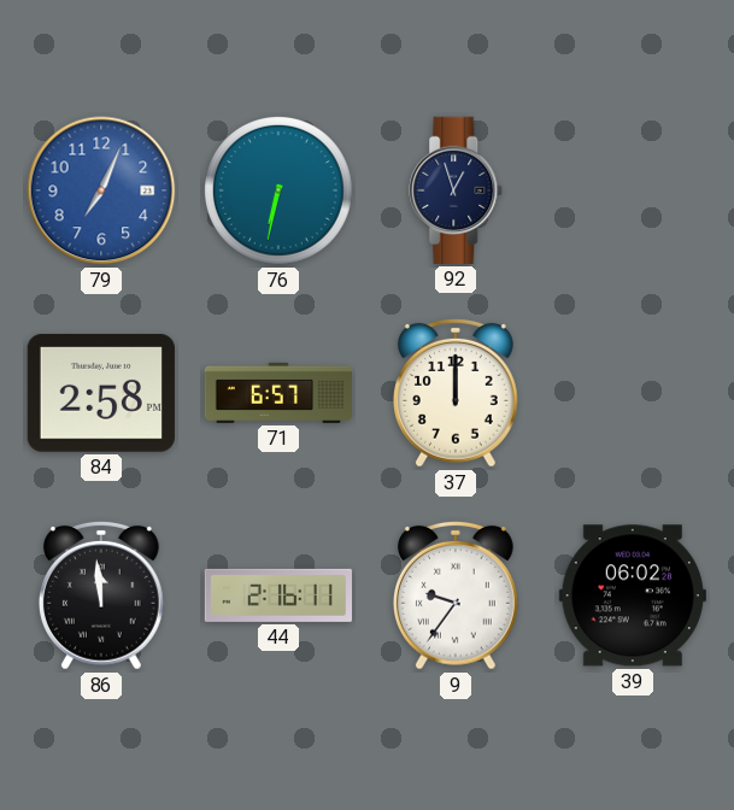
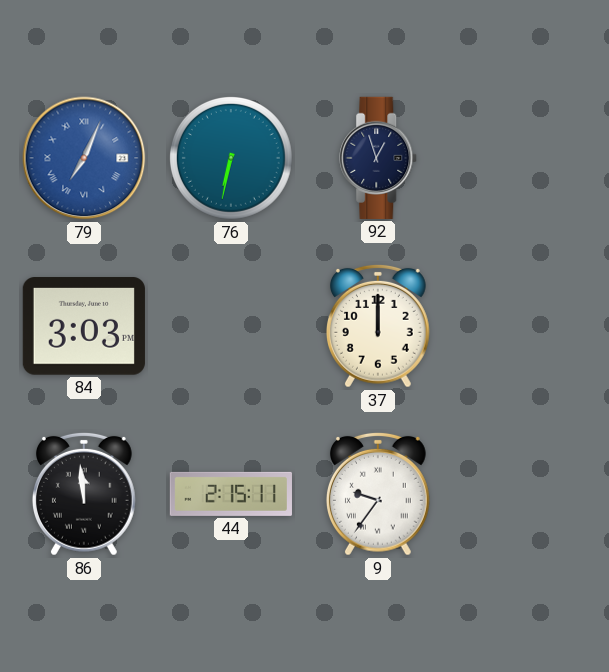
79 numerals: Arabic -> Roman (84, 158)
84: 2:58 -> 3:03 (84, 326)
71: 6:57 -> none (277, 393)
44: 2:16 -> 2:15 (231, 494)
39: 06:02 -> none (633, 595)
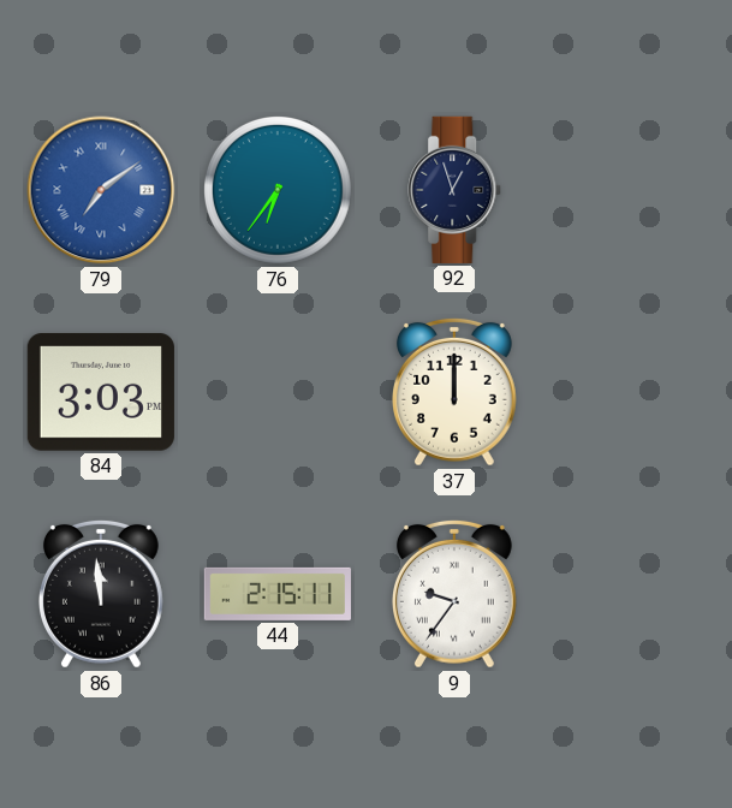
79: 7:04 -> 7:09 (101, 190)
76: 6:32 -> 6:36 (278, 190)
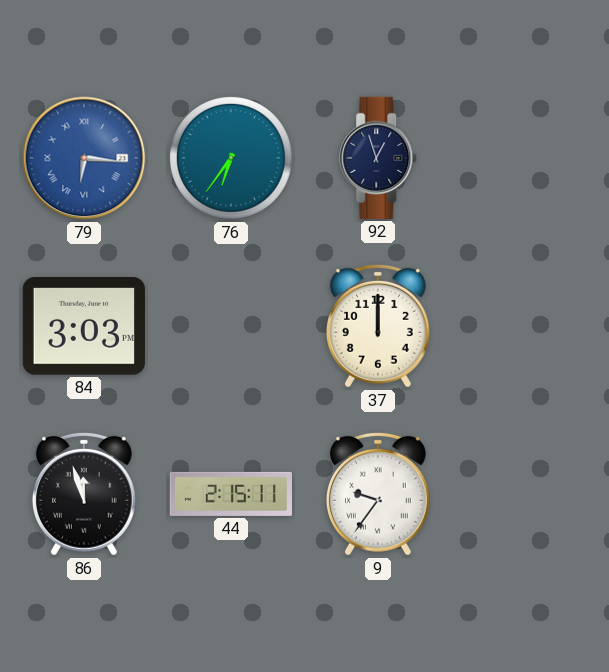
79: 7:09 -> 6:16 (84, 158)
86: 11:59 -> 11:57 (84, 494)
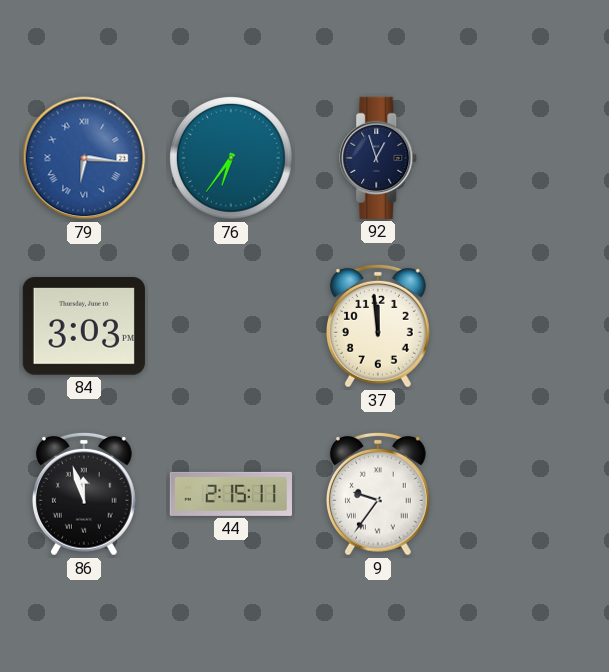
37: 12:00 -> 11:59 (378, 326)
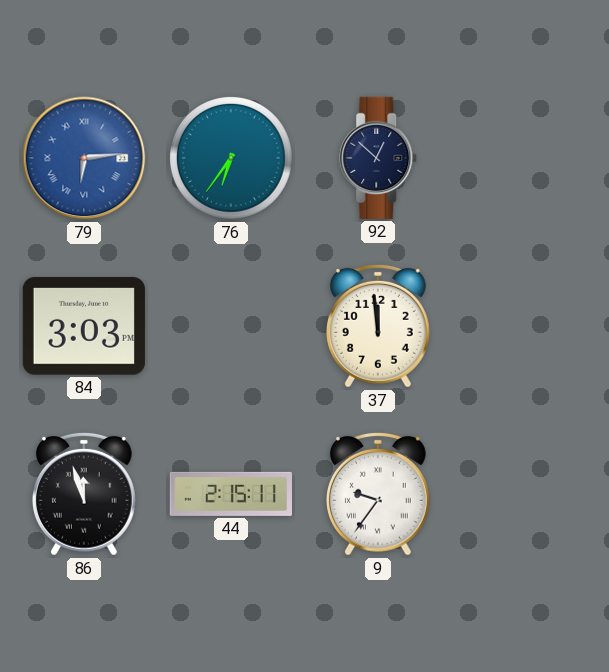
79: 6:16 -> 6:14 (84, 158)
92: 12:57 -> 12:52 (379, 158)
